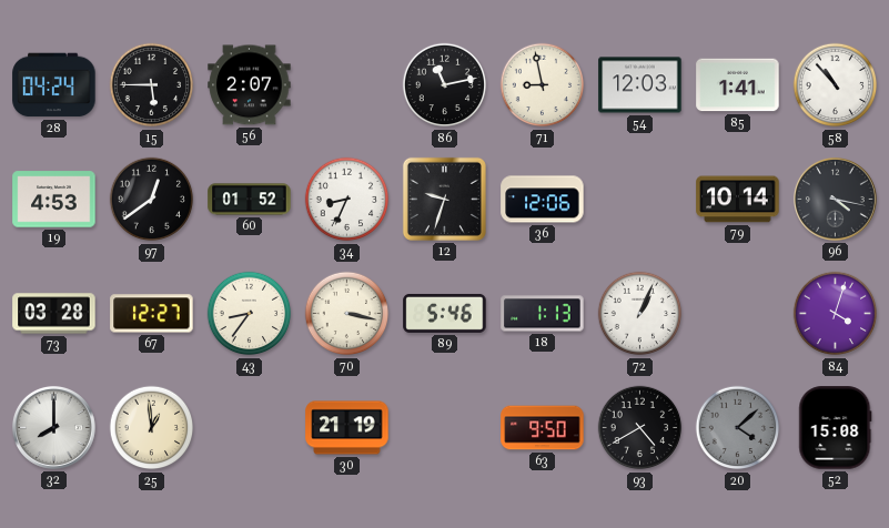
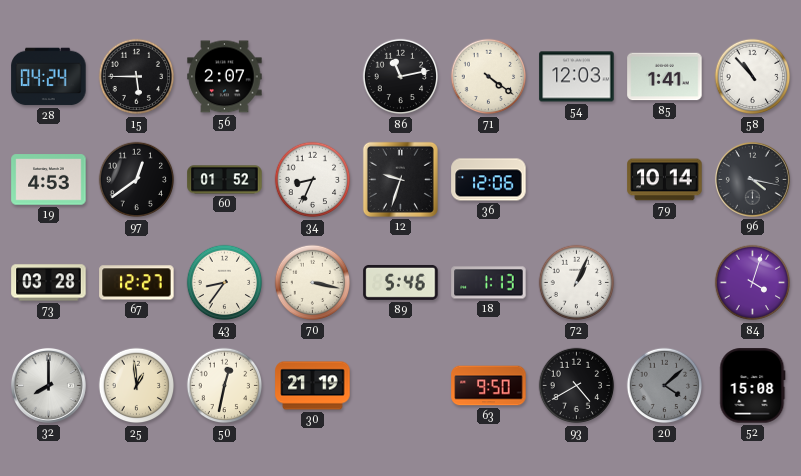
71: 8:58 -> 4:21 (489, 77)
50: none -> 12:32 (225, 386)
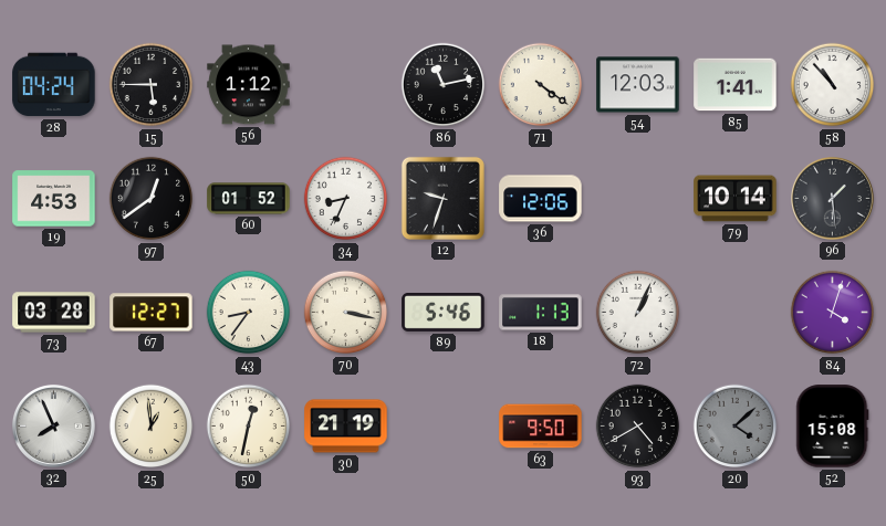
56: 2:07 -> 1:12 (249, 85)
96: 4:17 -> 1:29 (832, 198)
32: 8:00 -> 7:56 (53, 425)
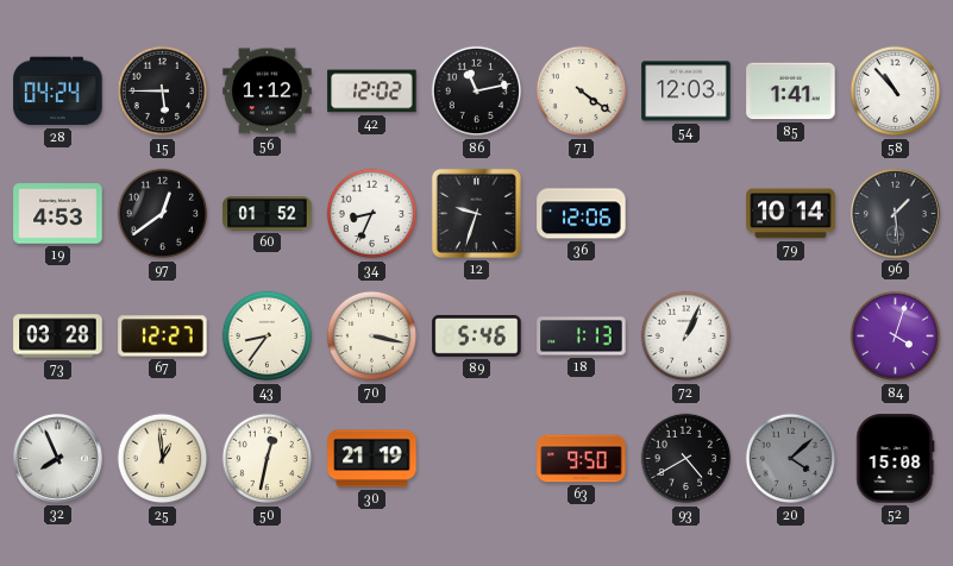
42: none -> 12:02 (372, 92)
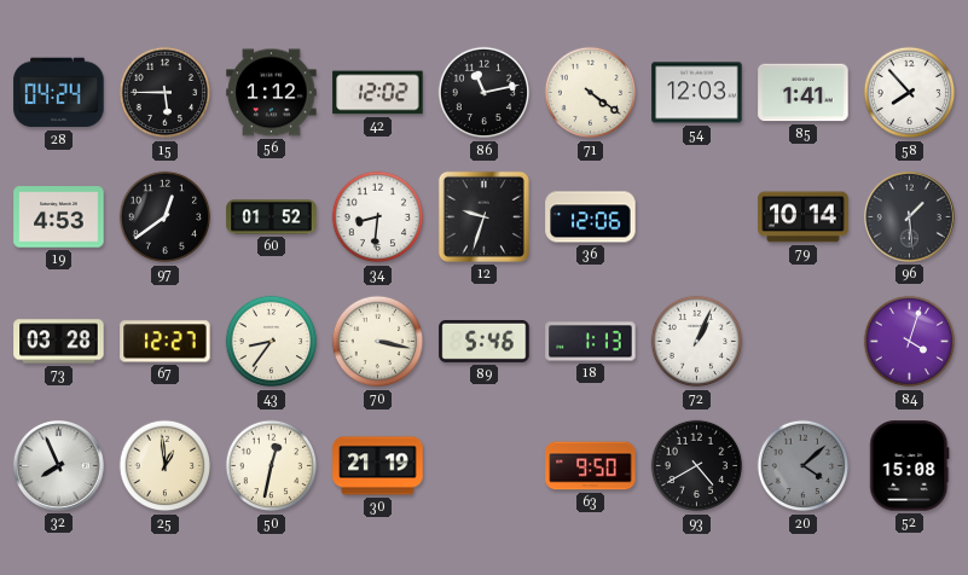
58: 10:53 -> 7:53 (910, 93)
34: 8:34 -> 8:31 (378, 217)
